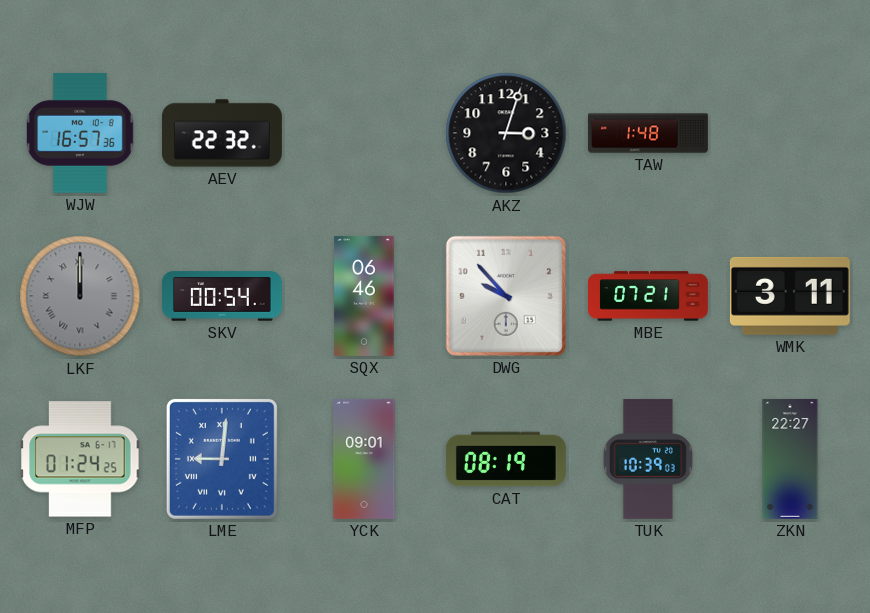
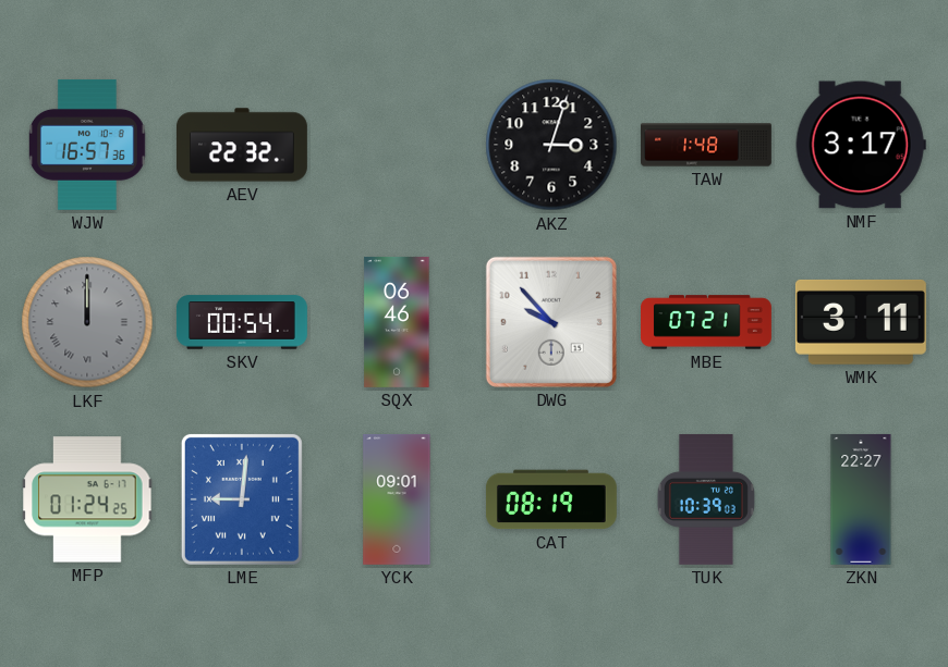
NMF: none -> 3:17 (861, 145)
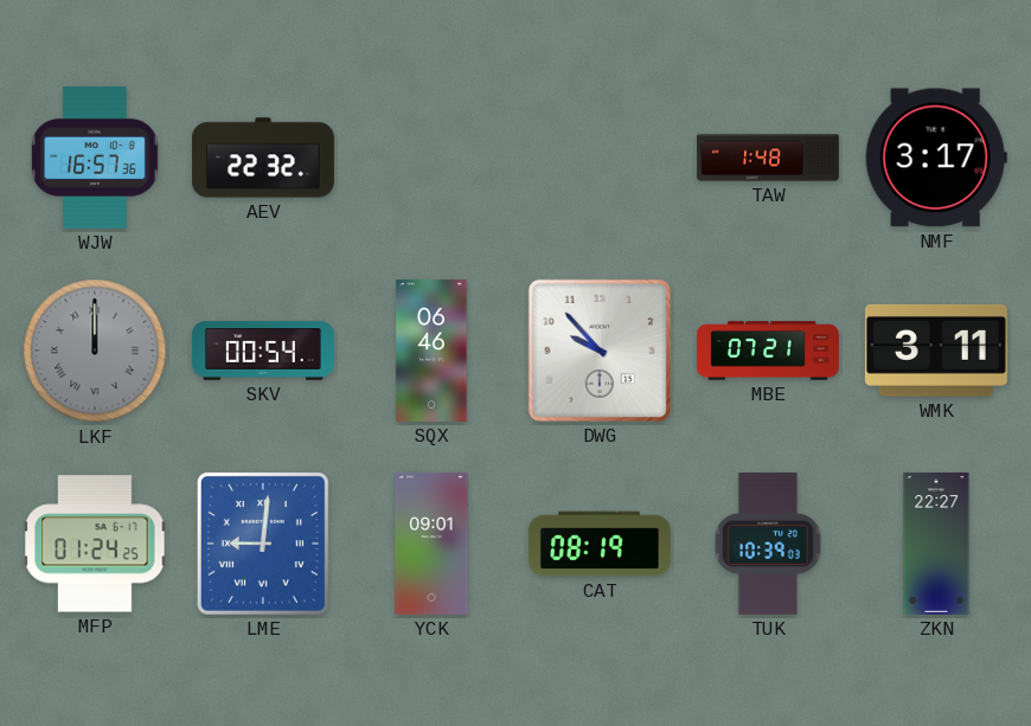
AKZ: 3:03 -> none (551, 145)
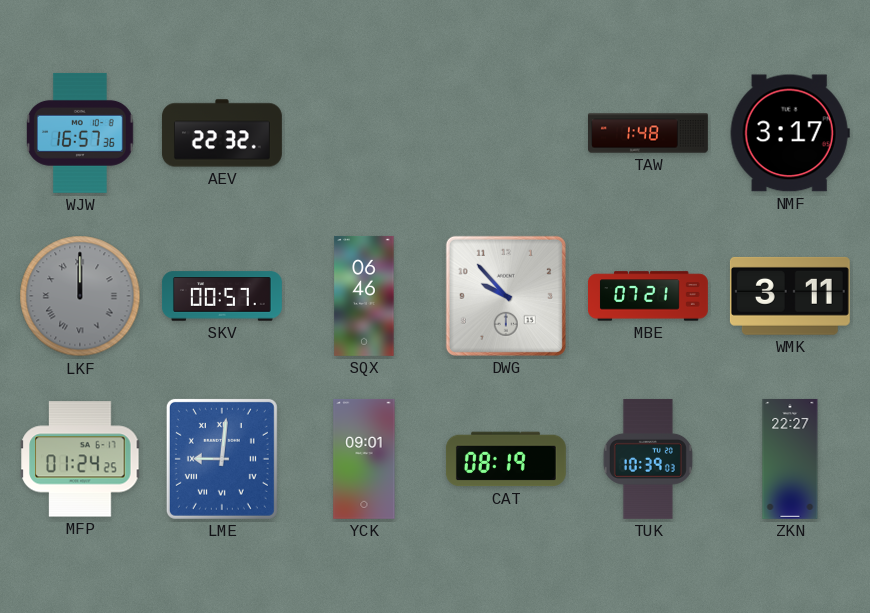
SKV: 00:54 -> 00:57 (222, 296)
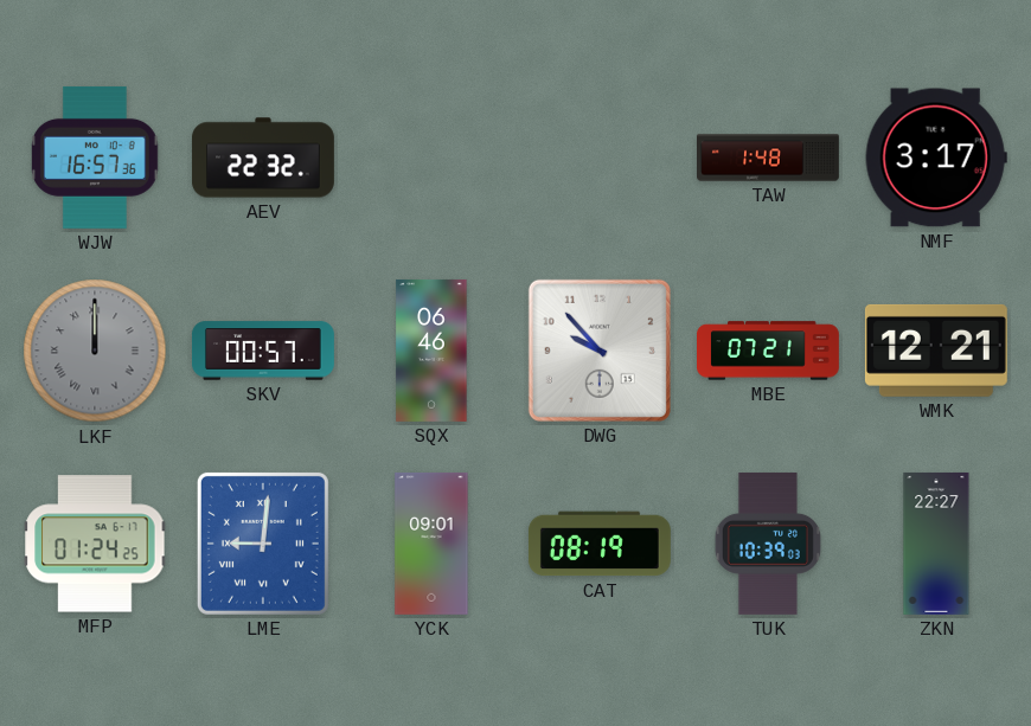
WMK: 3:11 -> 12:21 (936, 351)
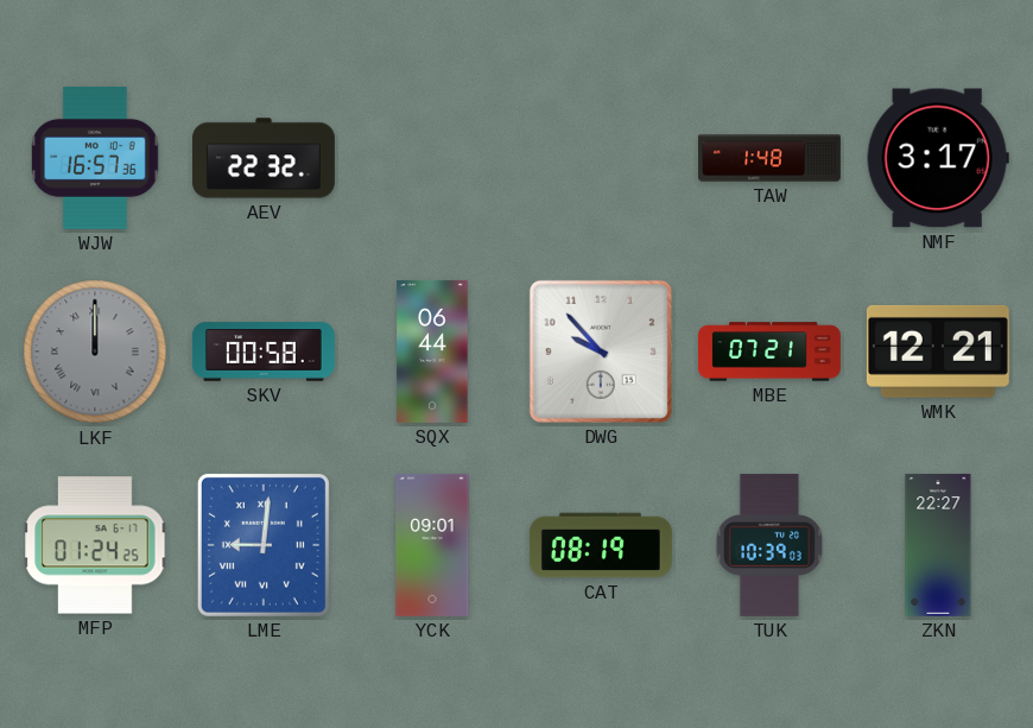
SKV: 00:57 -> 00:58 (264, 352)
SQX: 06:46 -> 06:44 (432, 352)
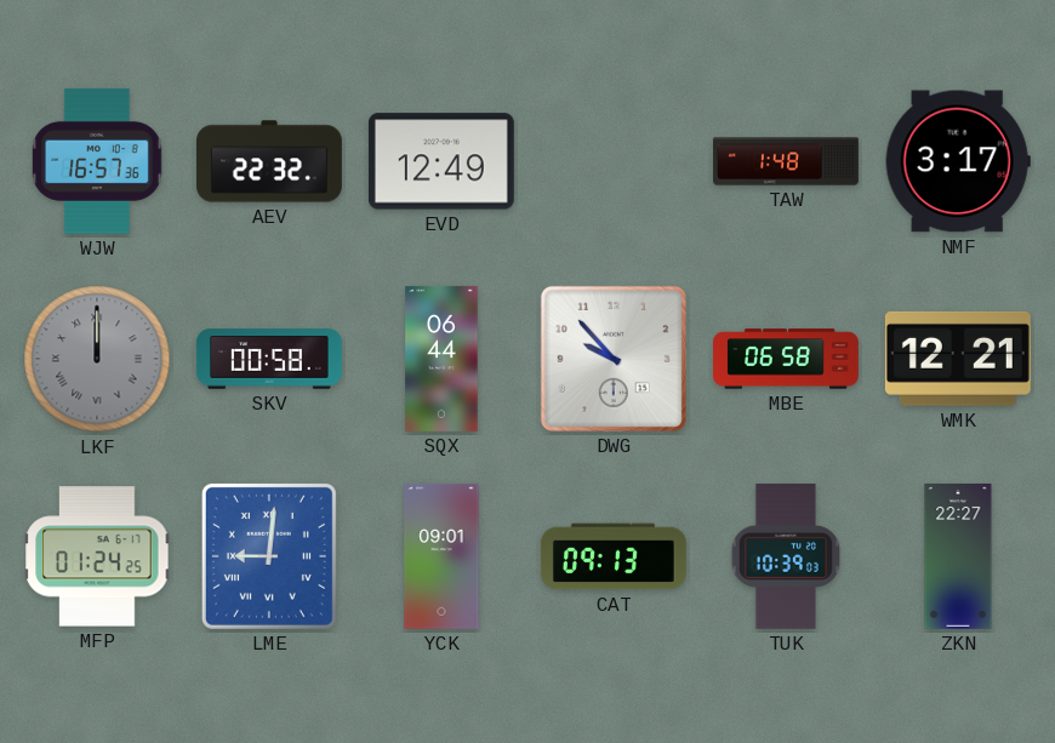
EVD: none -> 12:49 (441, 161)
MBE: 07:21 -> 06:58 (787, 359)
CAT: 08:19 -> 09:13 (614, 556)
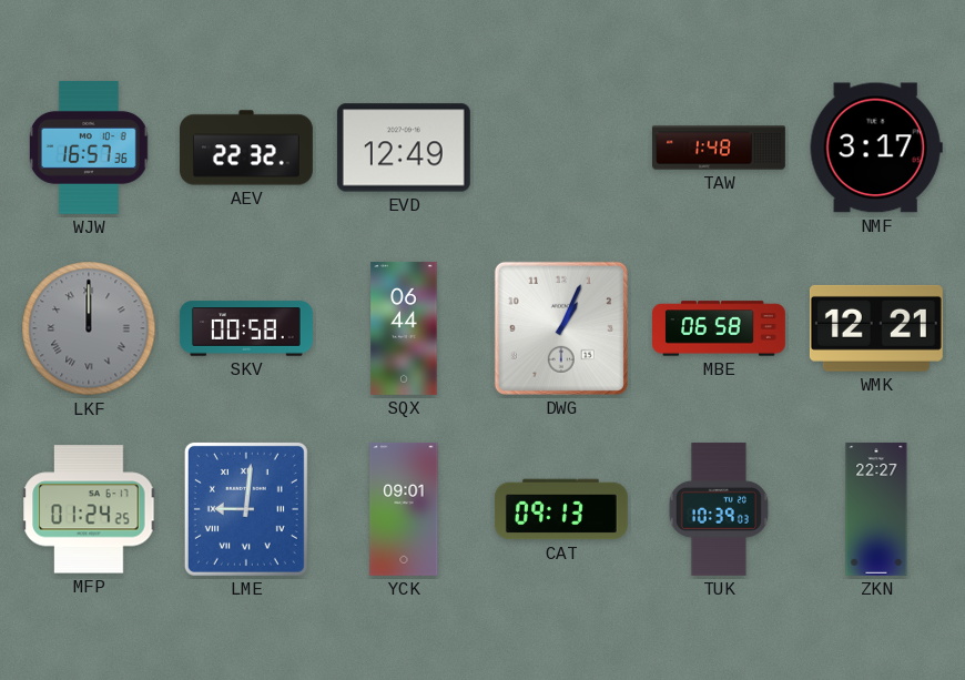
DWG: 9:53 -> 1:04 (561, 328)
